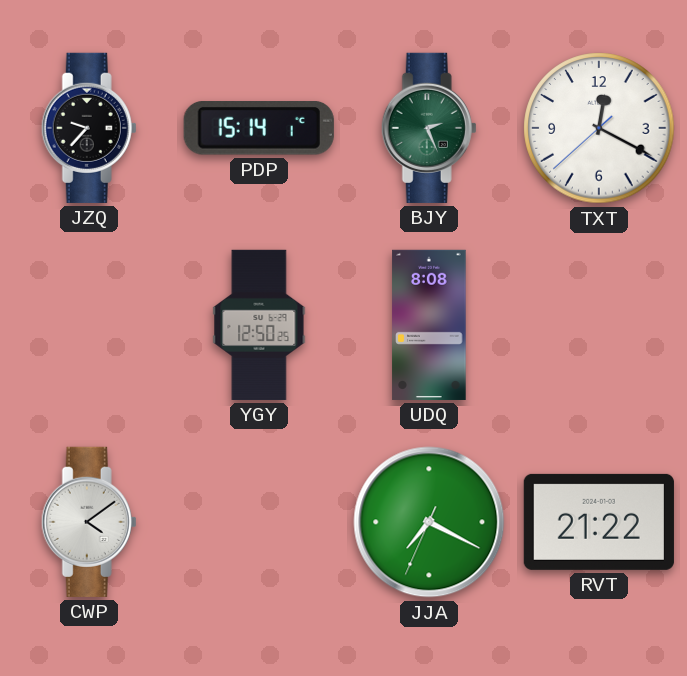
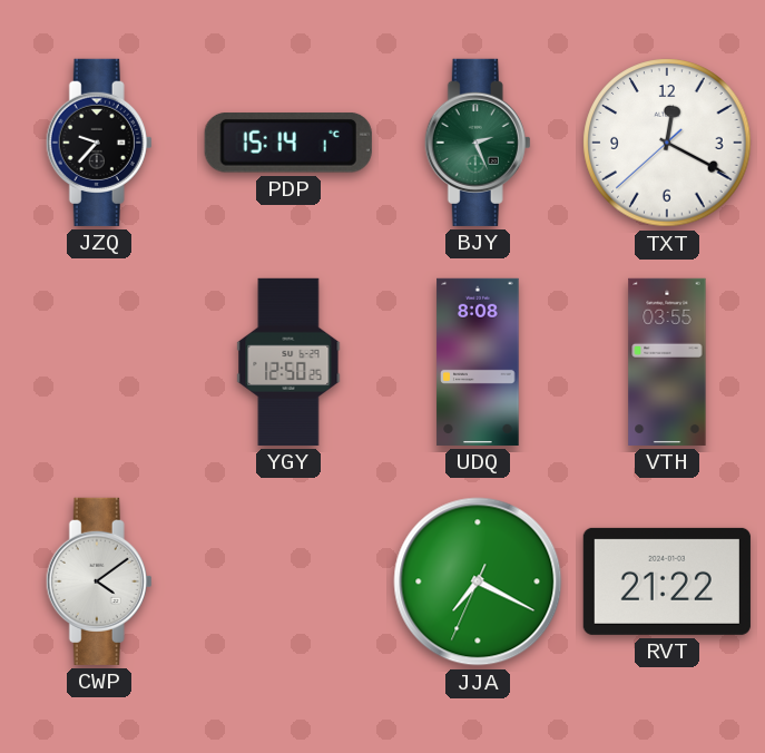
VTH: none -> 03:55 (667, 362)
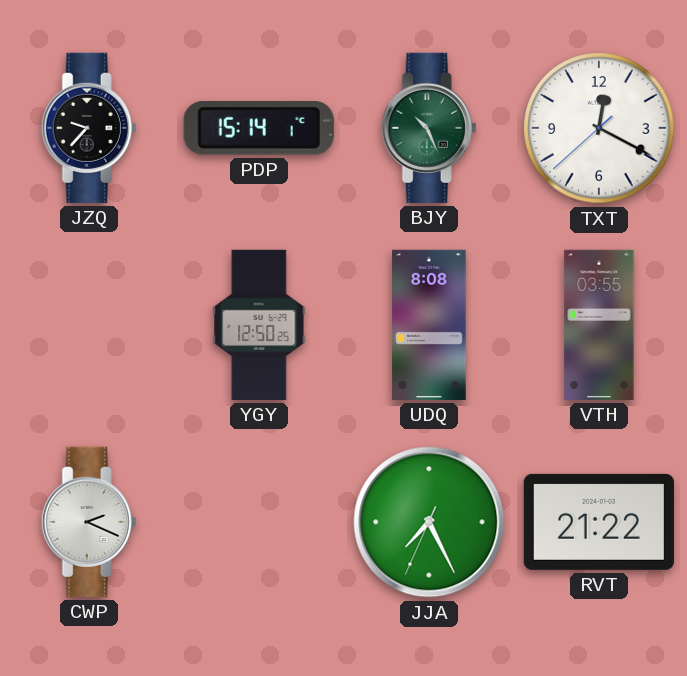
BJY: 2:26 -> 10:26 (429, 128)
CWP: 4:09 -> 2:19 (89, 522)
JJA: 7:19 -> 7:25 (429, 522)
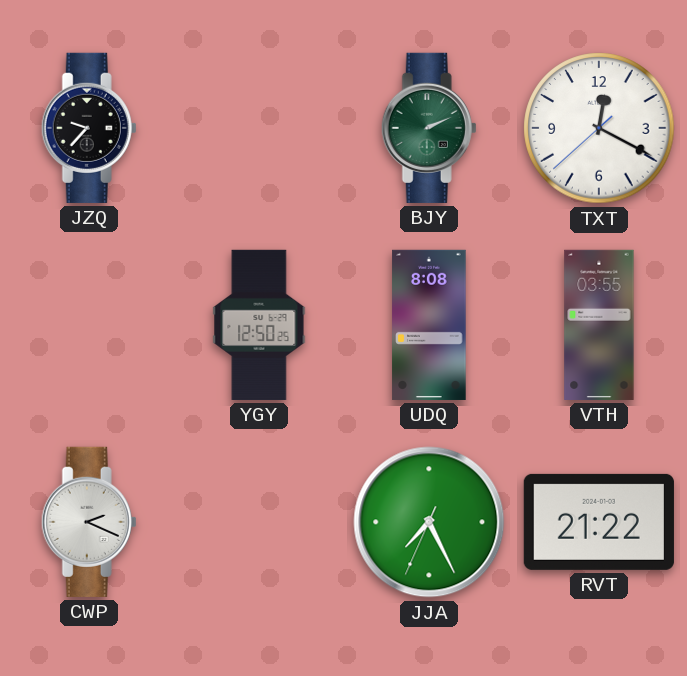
PDP: 15:14 -> none (259, 129)
BJY: 10:26 -> 2:11 (429, 128)
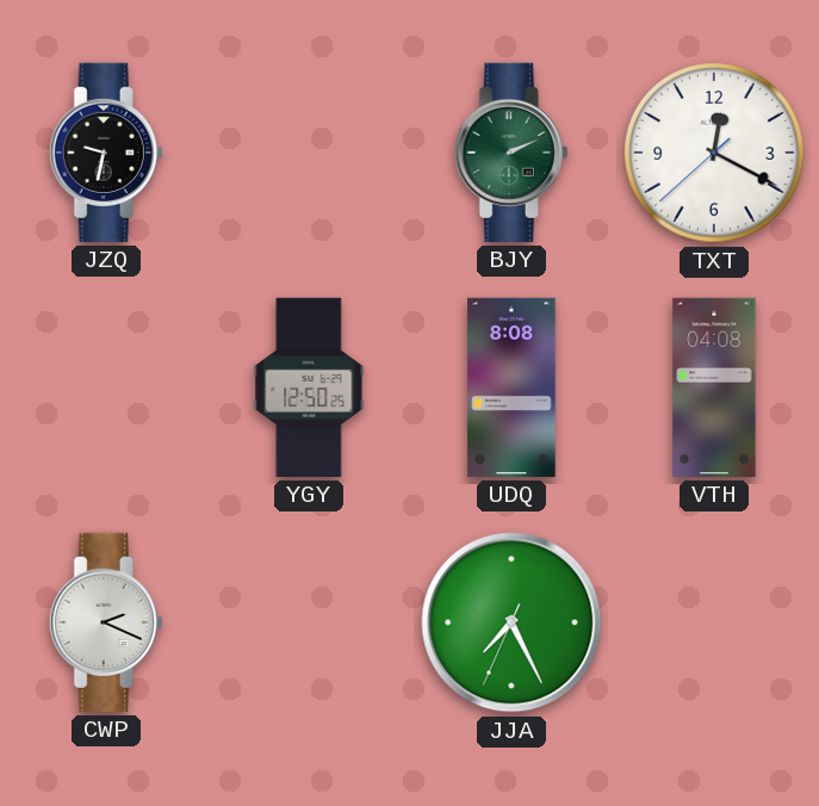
JZQ: 9:37 -> 9:32 (106, 153)
VTH: 03:55 -> 04:08 (714, 387)
RVT: 21:22 -> none (599, 522)
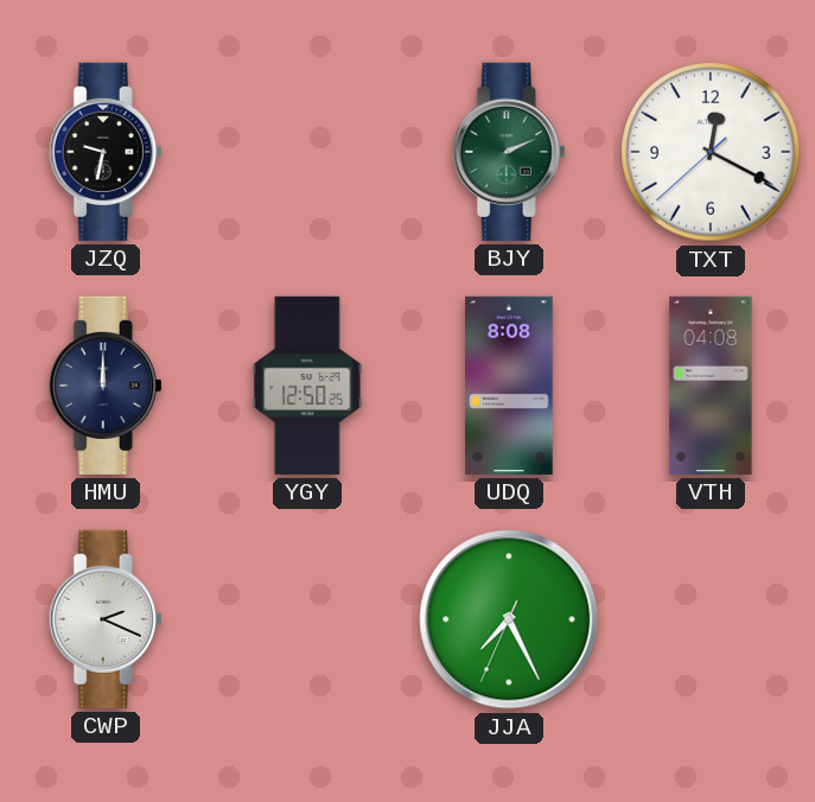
HMU: none -> 12:00 (106, 386)
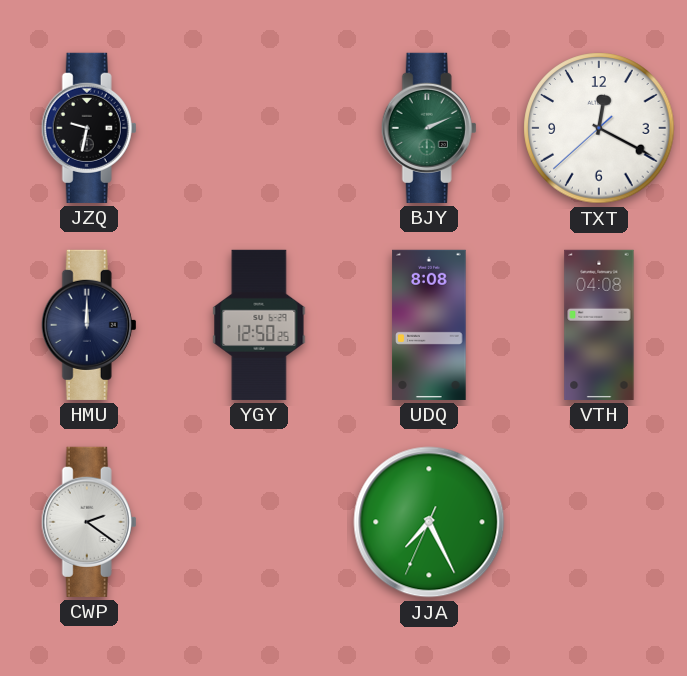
CWP: 2:19 -> 2:21 (89, 522)
